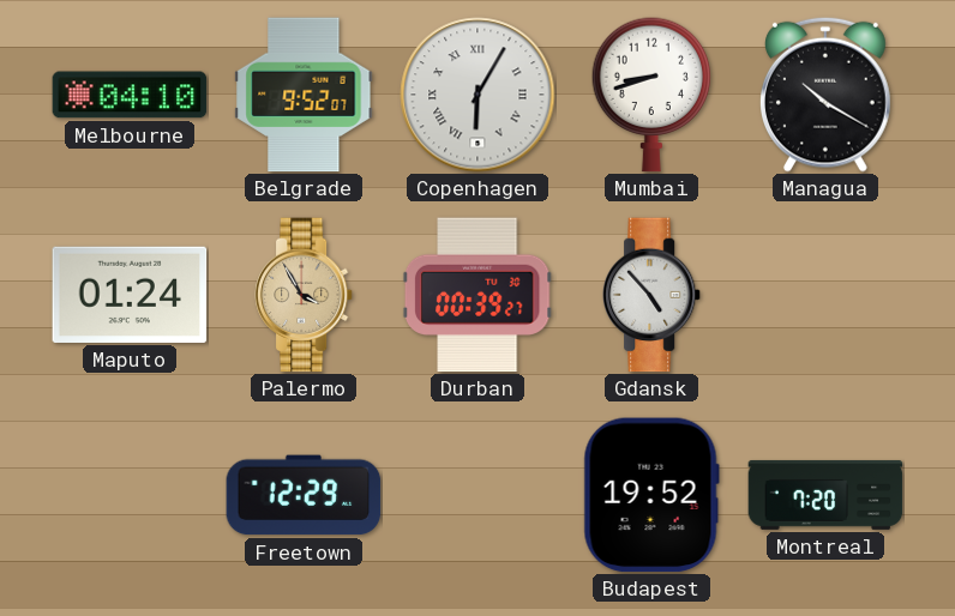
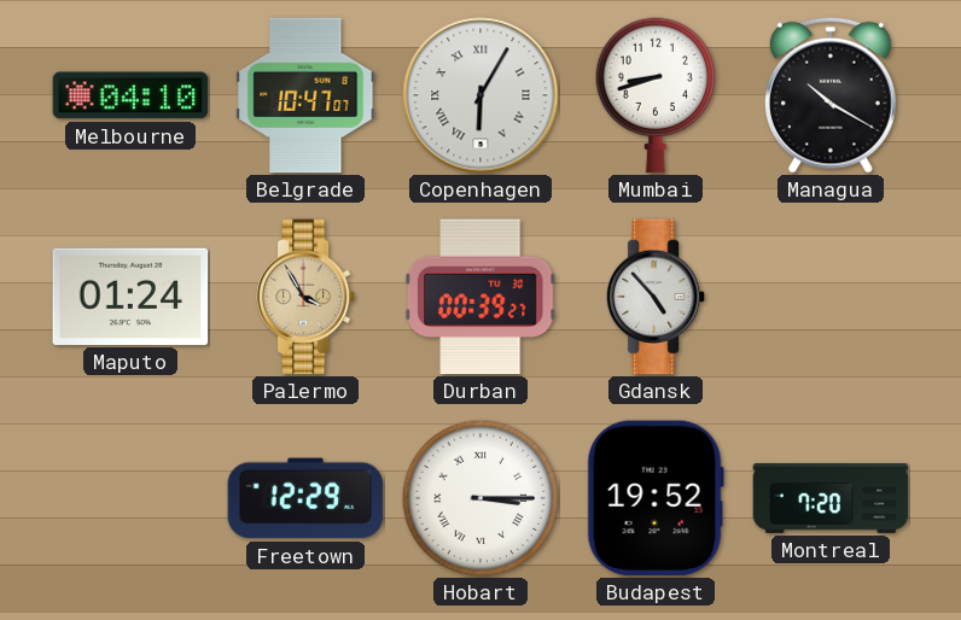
Belgrade: 9:52 -> 10:47 (305, 95)
Hobart: none -> 3:15 (481, 498)
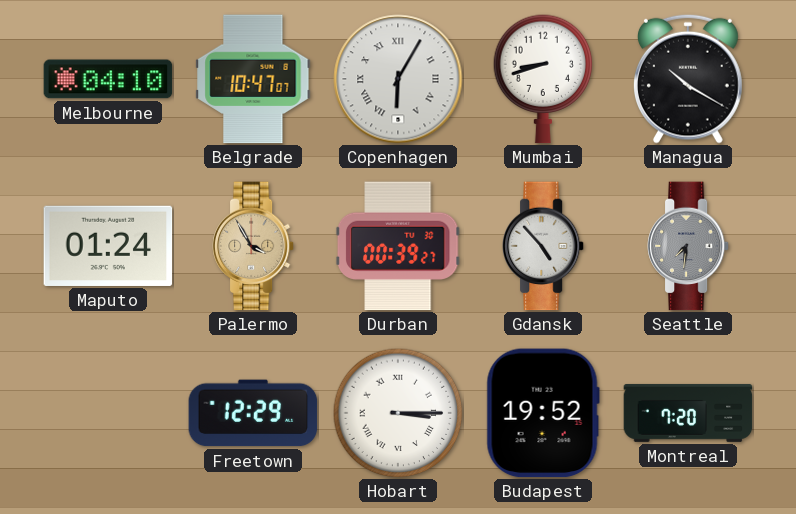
Seattle: none -> 7:31 (688, 246)
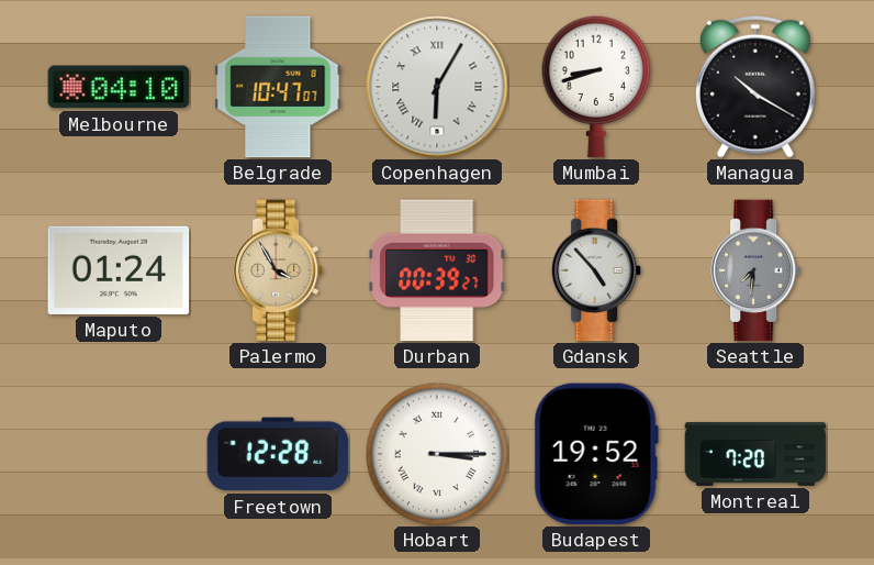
Freetown: 12:29 -> 12:28 (278, 454)
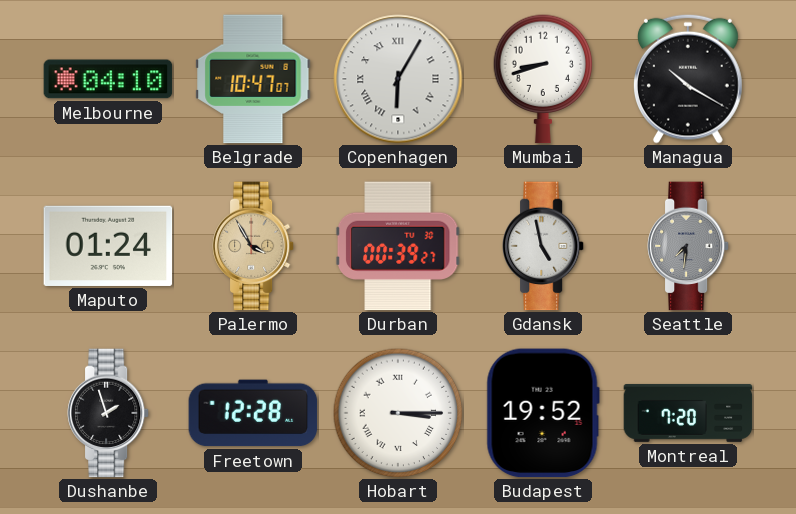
Gdansk: 4:53 -> 4:58 (543, 246)
Dushanbe: none -> 1:57 (108, 413)
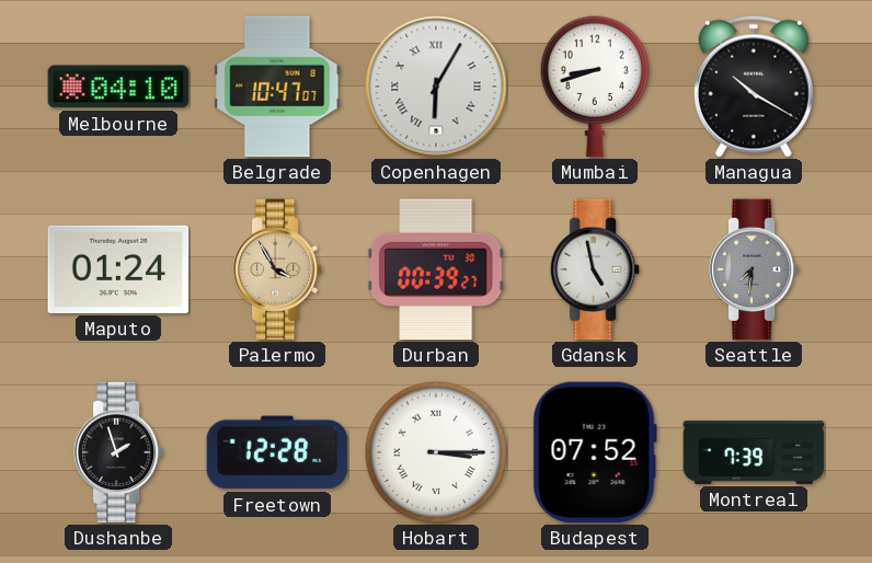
Budapest: 19:52 -> 07:52 (595, 452)
Montreal: 7:20 -> 7:39 (754, 452)
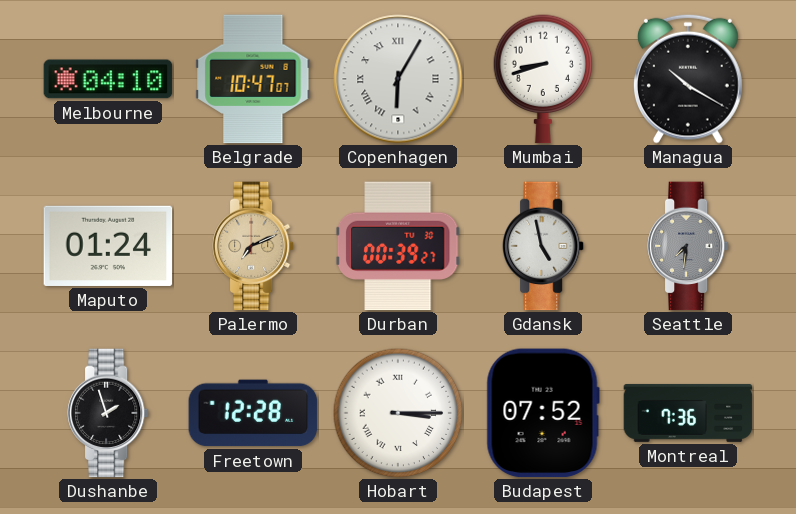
Palermo: 3:55 -> 7:11 (253, 246)
Montreal: 7:39 -> 7:36 (688, 413)
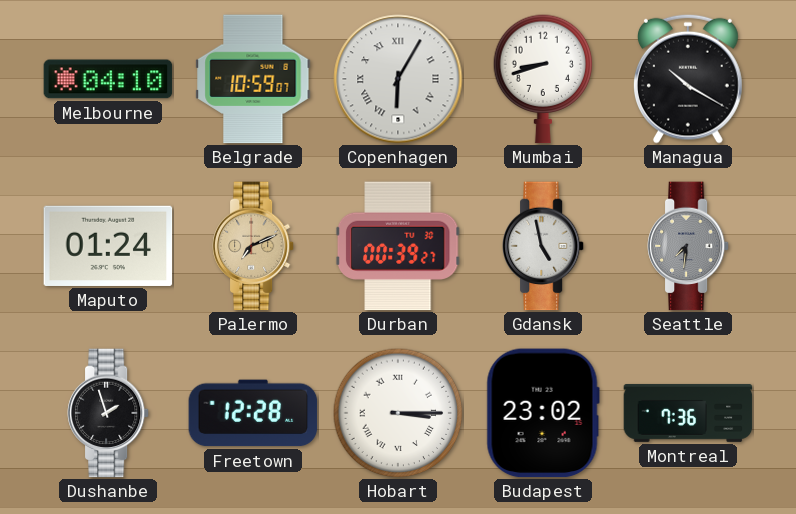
Belgrade: 10:47 -> 10:59 (253, 79)
Budapest: 07:52 -> 23:02 (543, 413)
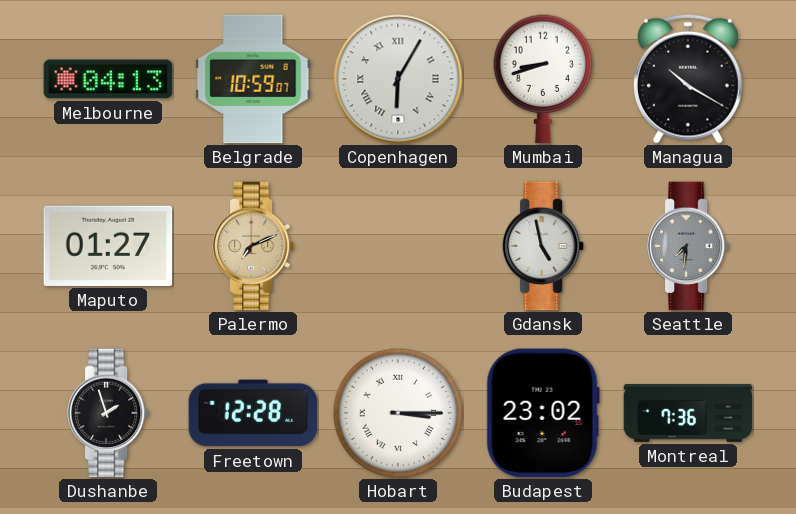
Melbourne: 04:10 -> 04:13 (108, 79)
Maputo: 01:24 -> 01:27 (108, 246)
Durban: 00:39 -> none (398, 246)
